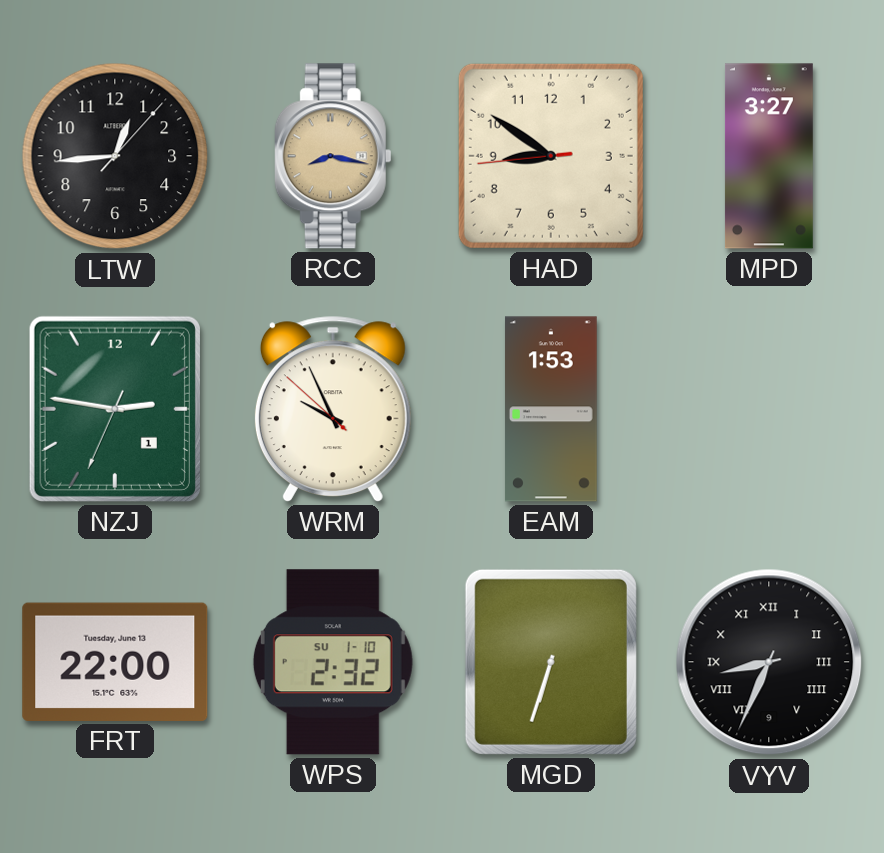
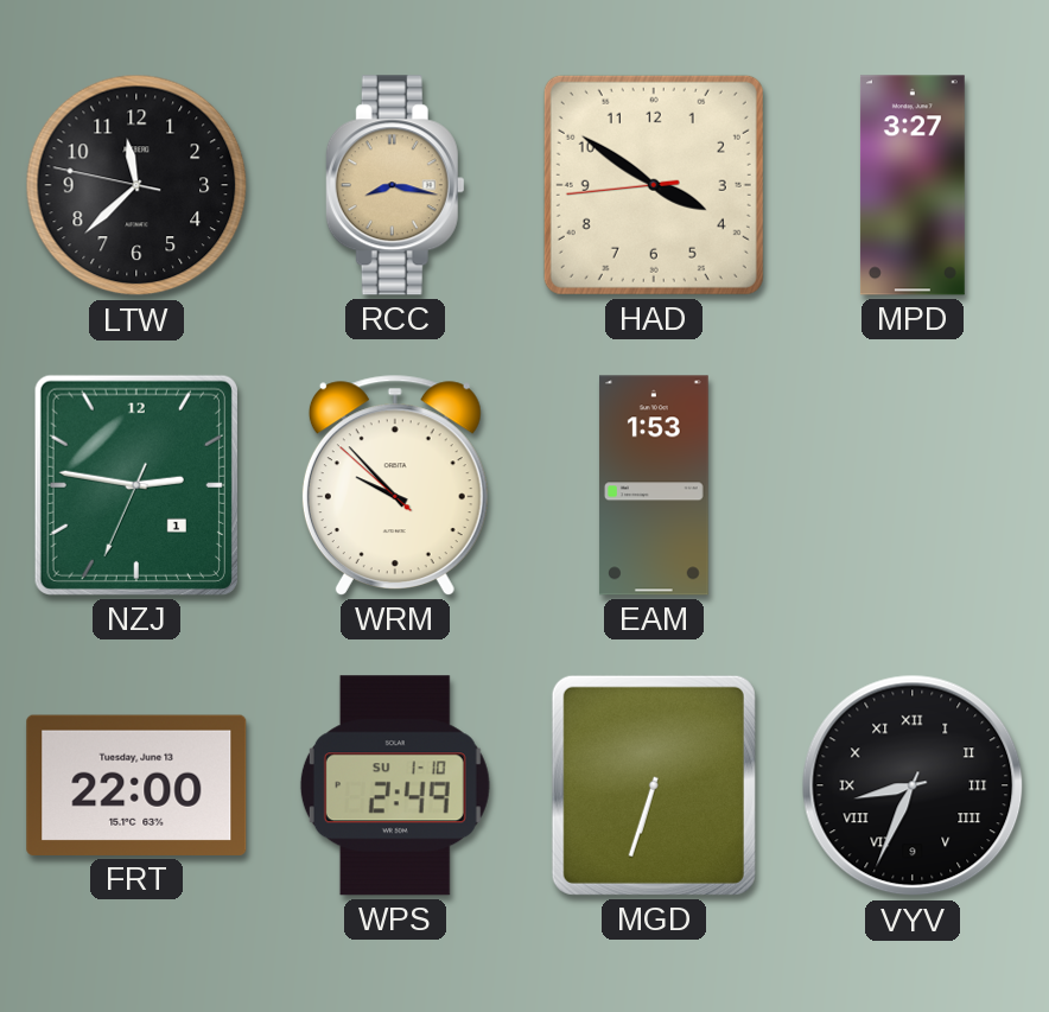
LTW: 12:44 -> 11:37 (136, 185)
HAD: 8:50 -> 3:50 (654, 185)
WRM: 9:55 -> 9:52 (395, 485)
WPS: 2:32 -> 2:49 (395, 785)
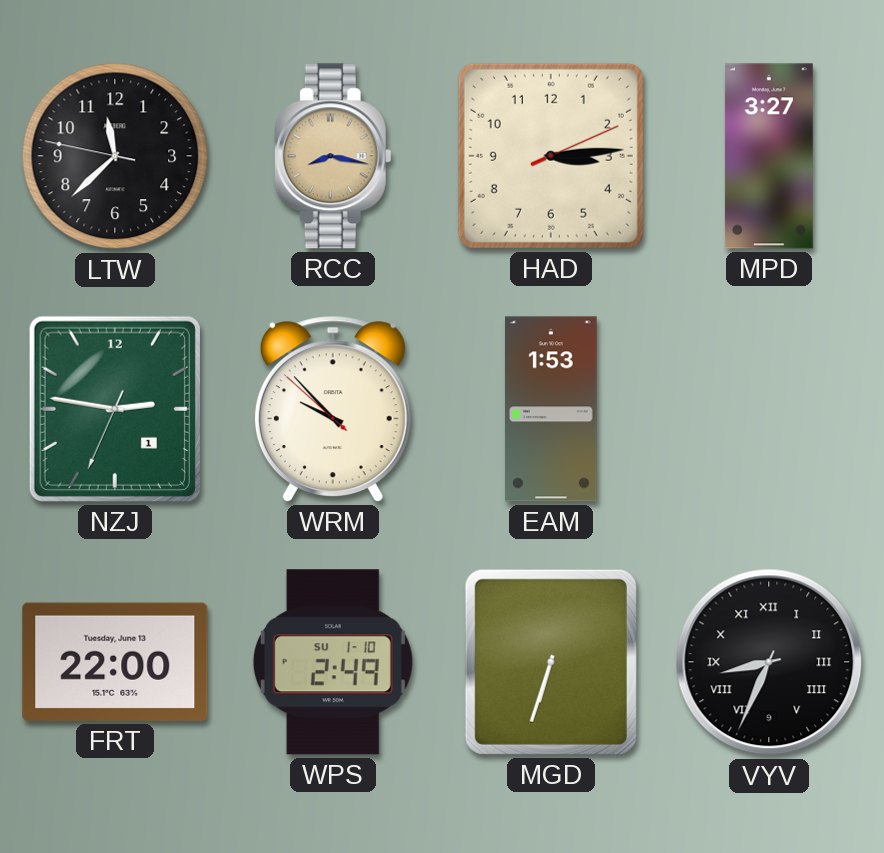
HAD: 3:50 -> 3:14 (551, 156)
